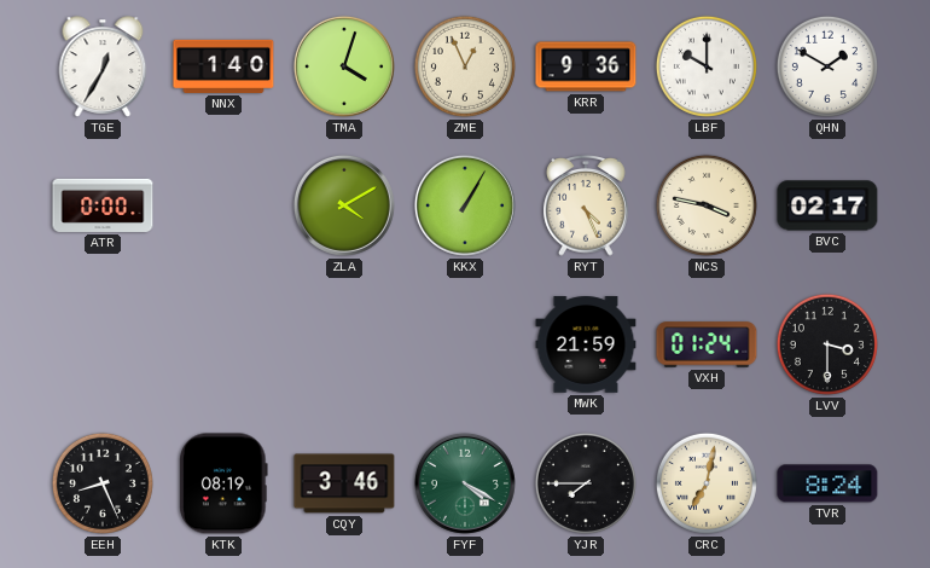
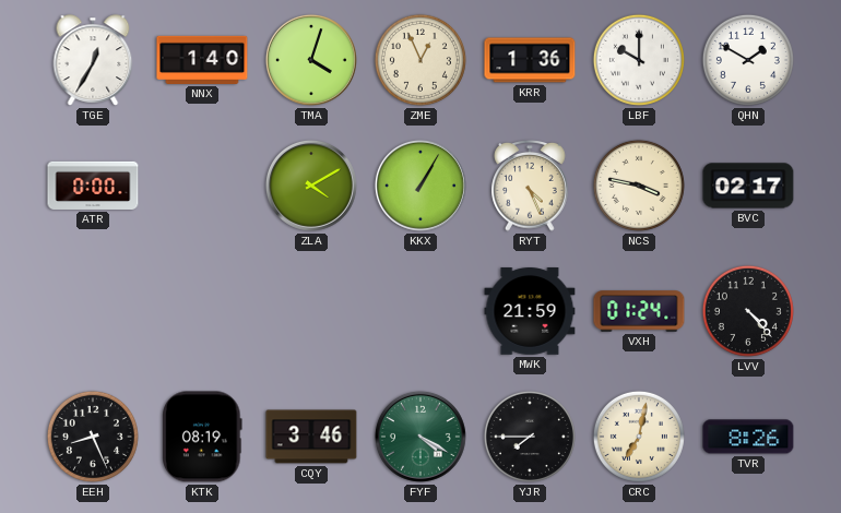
KRR: 9:36 -> 1:36 (530, 60)
LVV: 3:30 -> 4:23 (748, 311)
TVR: 8:24 -> 8:26 (748, 437)
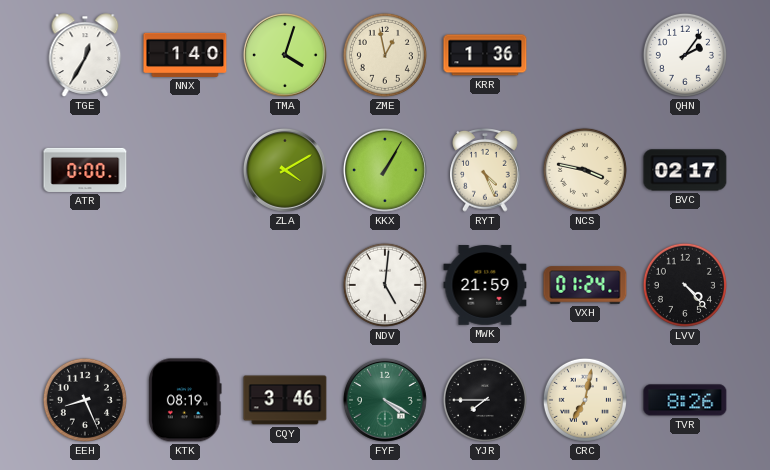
ZME: 12:56 -> 12:58 (385, 55)
LBF: 10:00 -> none (639, 60)
QHN: 1:50 -> 2:06 (685, 55)
NDV: none -> 5:01 (385, 285)
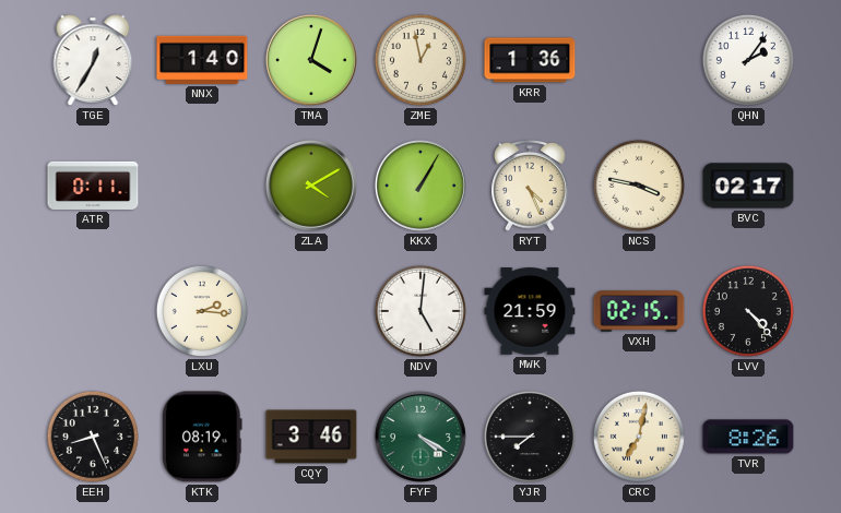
ATR: 0:00 -> 0:11 (93, 186)
LXU: none -> 2:16 (202, 311)
VXH: 01:24 -> 02:15 (639, 311)
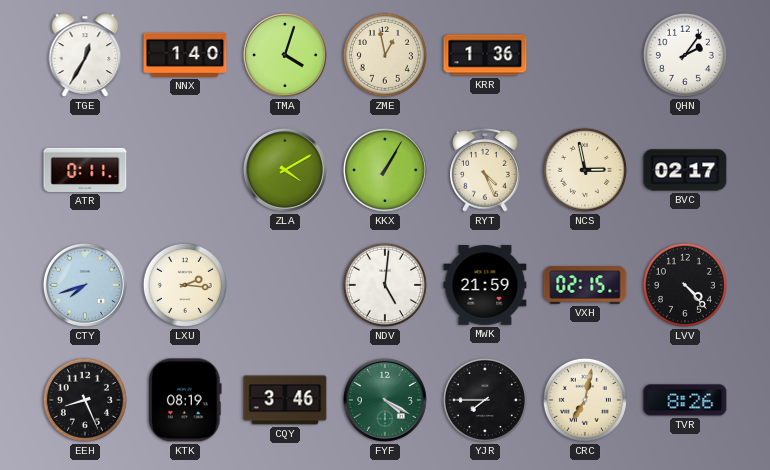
NCS: 3:47 -> 2:58 (585, 170)
CTY: none -> 7:42 (85, 285)
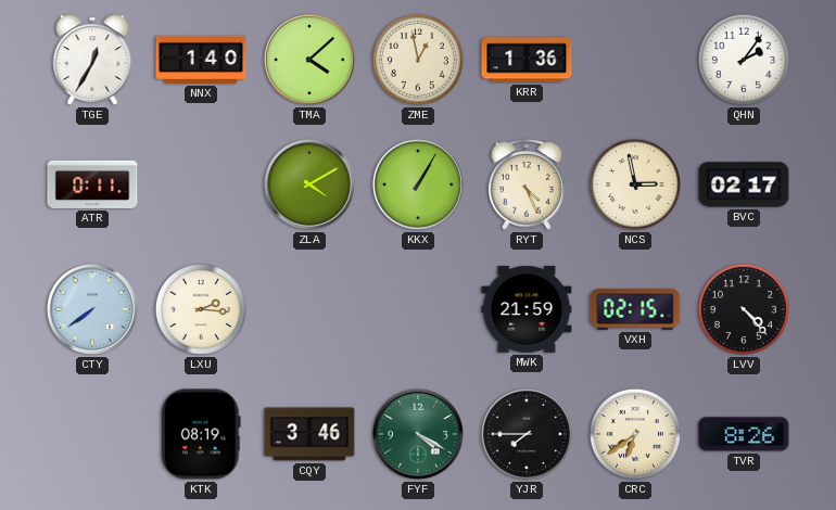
TMA: 4:03 -> 4:08 (309, 60)
CTY: 7:42 -> 7:39 (92, 309)
NDV: 5:01 -> none (385, 285)
EEH: 8:26 -> none (85, 400)
CRC: 7:02 -> 6:39 (635, 434)
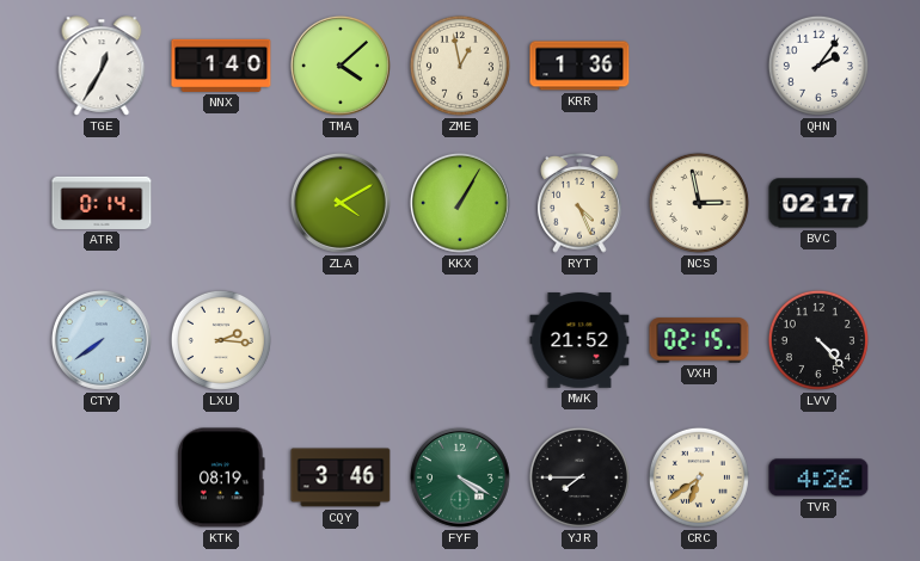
ATR: 0:11 -> 0:14 (102, 203)
MWK: 21:59 -> 21:52 (579, 340)
TVR: 8:26 -> 4:26 (818, 477)
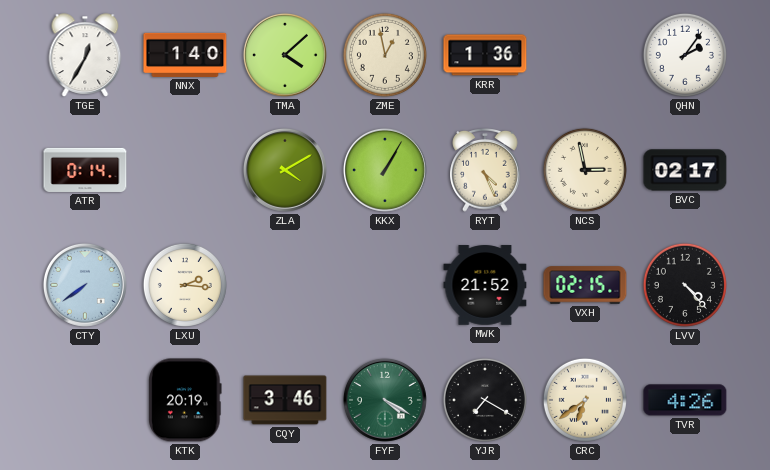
KTK: 08:19 -> 20:19 (185, 400)
YJR: 7:45 -> 7:20 (485, 400)
